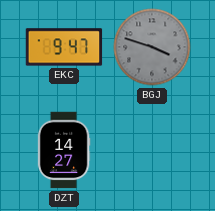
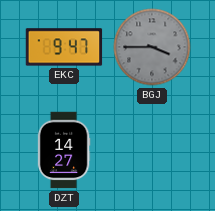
BGJ: 3:48 -> 3:45 (152, 47)
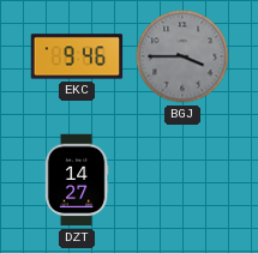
EKC: 9:47 -> 9:46 (77, 56)
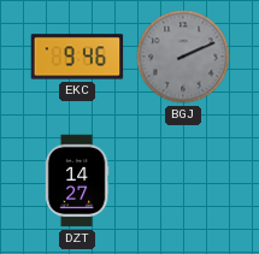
BGJ: 3:45 -> 2:11 (183, 57)
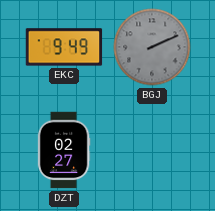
EKC: 9:46 -> 9:49 (64, 47)
DZT: 14:27 -> 02:27 (64, 150)
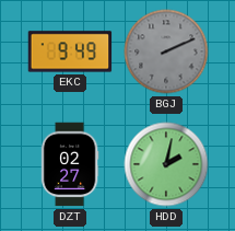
HDD: none -> 2:02 (166, 164)
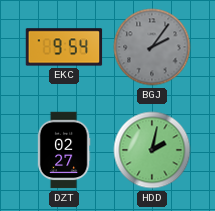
EKC: 9:49 -> 9:54 (64, 47)
BGJ: 2:11 -> 2:06 (152, 47)
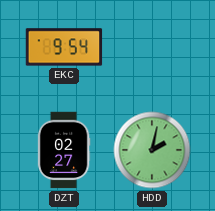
BGJ: 2:06 -> none (152, 47)
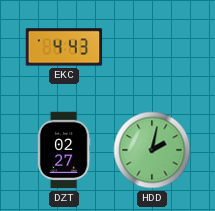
EKC: 9:54 -> 4:43 (64, 47)
